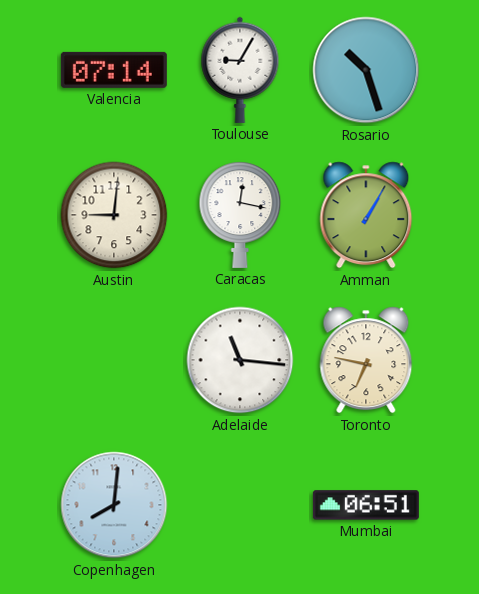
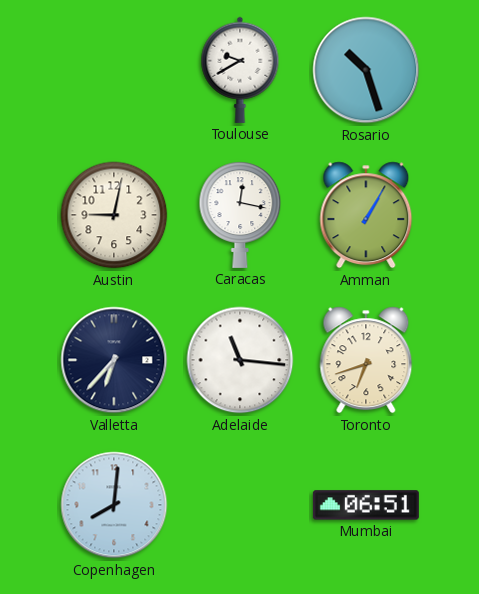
Valencia: 07:14 -> none (114, 70)
Toulouse: 9:05 -> 9:40 (240, 70)
Austin: 9:01 -> 9:02 (114, 215)
Valletta: none -> 6:37 (114, 360)
Toronto: 6:47 -> 6:42 (366, 360)
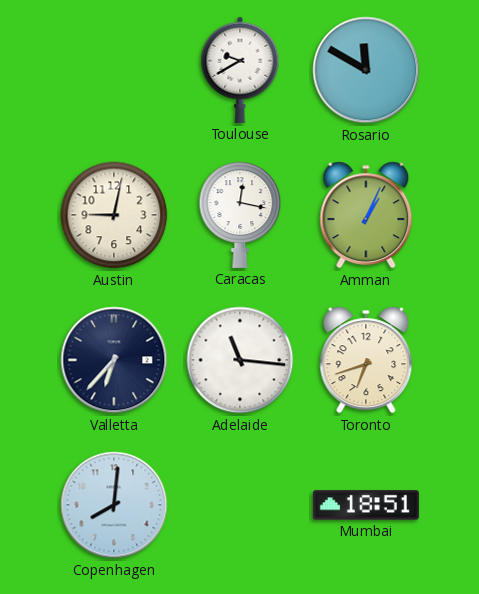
Rosario: 10:27 -> 11:50 (366, 70)
Amman: 1:05 -> 1:04 (366, 215)
Mumbai: 06:51 -> 18:51 (366, 505)
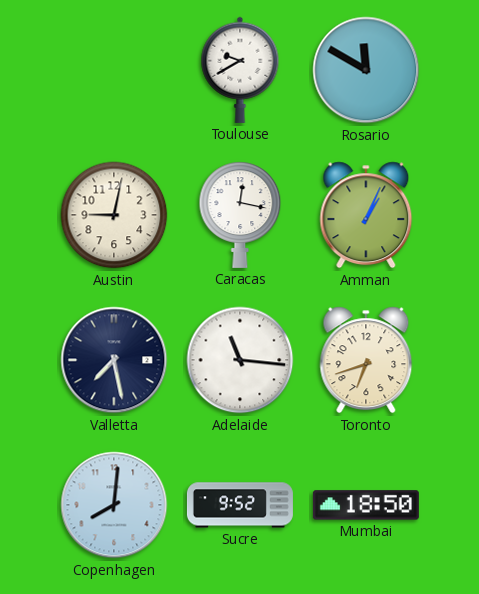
Valletta: 6:37 -> 7:28 (114, 360)
Sucre: none -> 9:52 (240, 505)
Mumbai: 18:51 -> 18:50 (366, 505)
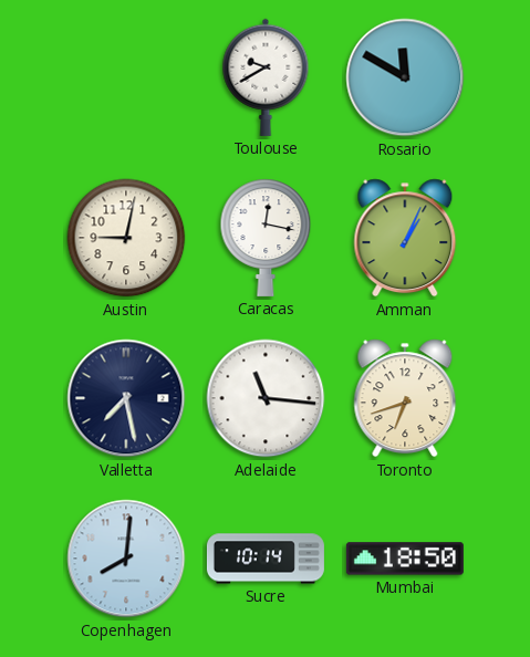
Sucre: 9:52 -> 10:14 (266, 559)
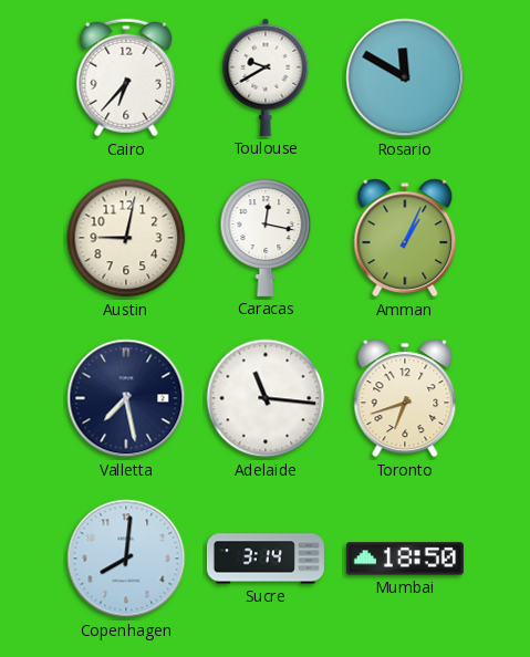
Cairo: none -> 6:37 (126, 77)
Sucre: 10:14 -> 3:14 (266, 559)
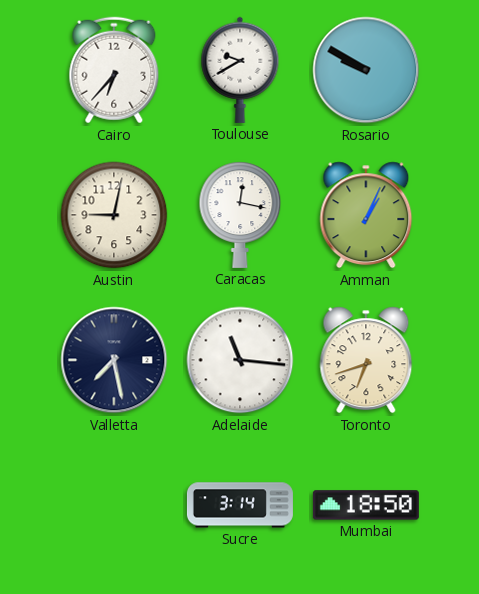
Rosario: 11:50 -> 9:50 (366, 70)
Copenhagen: 8:01 -> none (126, 559)
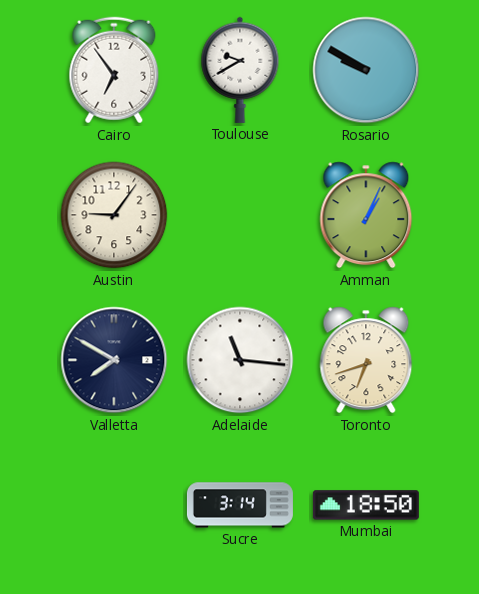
Cairo: 6:37 -> 6:54 (114, 70)
Austin: 9:02 -> 9:06 (114, 215)
Caracas: 12:17 -> none (240, 215)
Valletta: 7:28 -> 7:50 (114, 360)
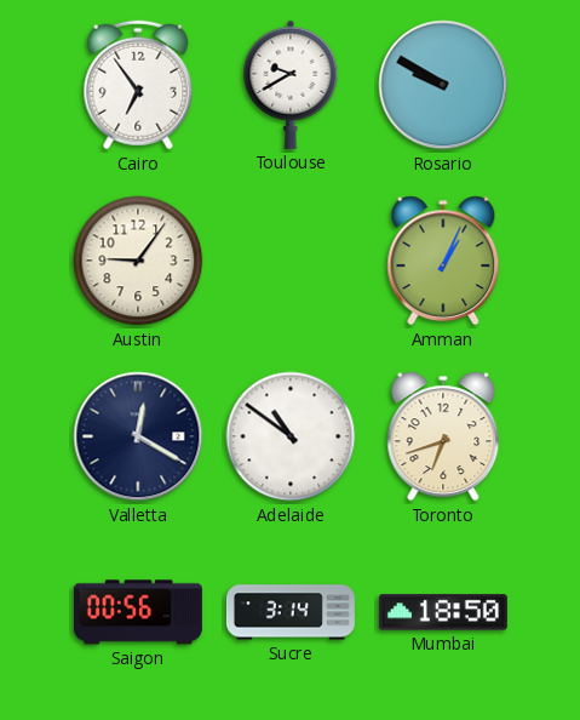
Valletta: 7:50 -> 12:20 (138, 436)
Adelaide: 11:16 -> 10:51 (291, 436)
Saigon: none -> 00:56 (138, 612)
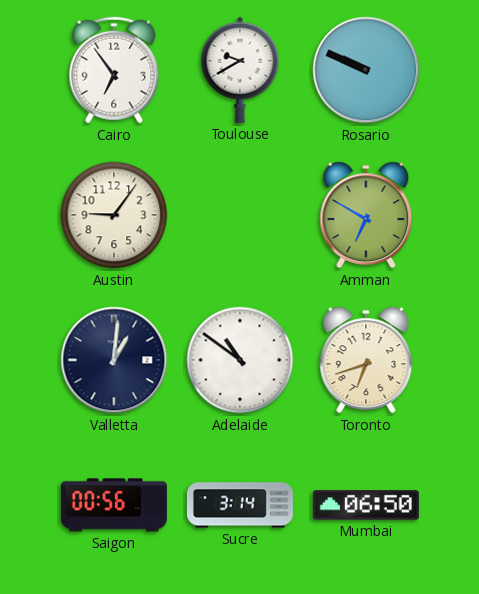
Rosario: 9:50 -> 9:49 (366, 70)
Amman: 1:04 -> 6:50 (366, 215)
Valletta: 12:20 -> 1:01 (114, 360)
Mumbai: 18:50 -> 06:50 (366, 505)
